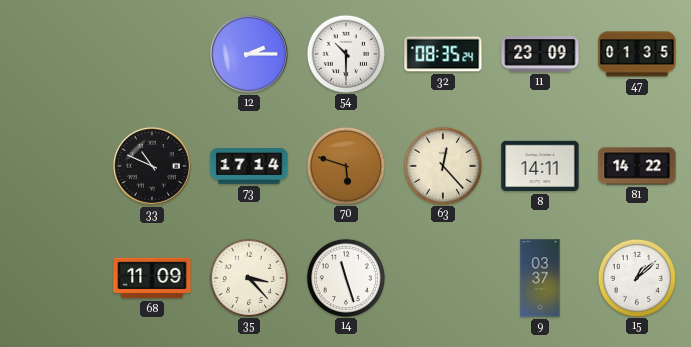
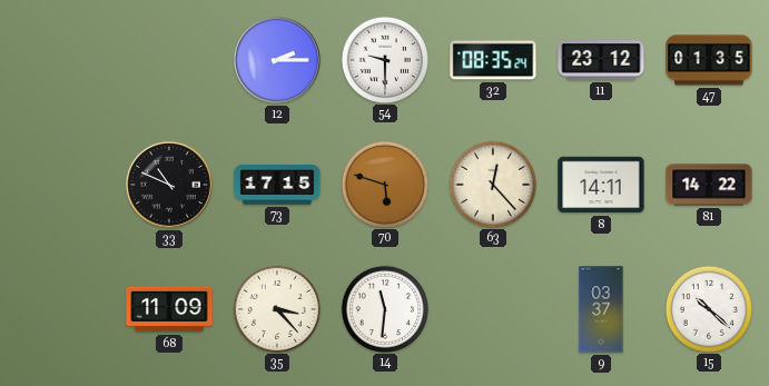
54: 10:30 -> 9:30 (384, 59)
11: 23:09 -> 23:12 (601, 60)
73: 17:14 -> 17:15 (277, 185)
14: 11:27 -> 11:31 (384, 308)
15: 1:08 -> 10:22 (708, 308)
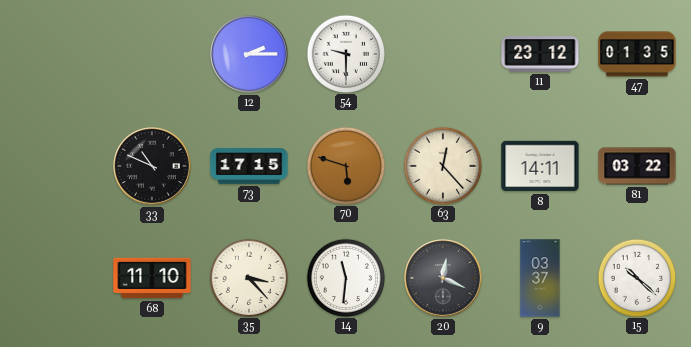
32: 08:35 -> none (493, 60)
81: 14:22 -> 03:22 (637, 166)
68: 11:09 -> 11:10 (152, 278)
20: none -> 12:19 (443, 278)
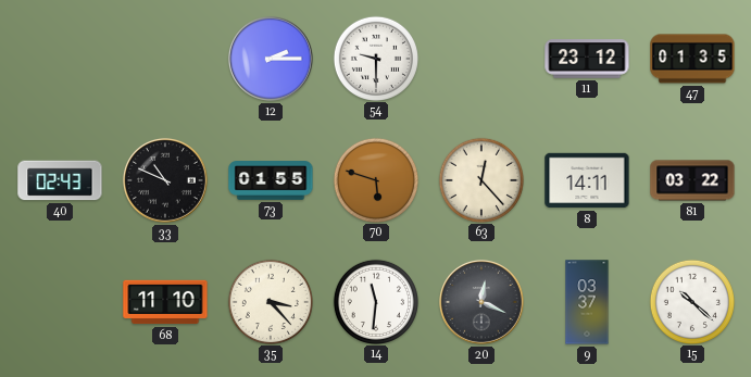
40: none -> 02:43 (60, 180)
73: 17:15 -> 01:55 (271, 180)
